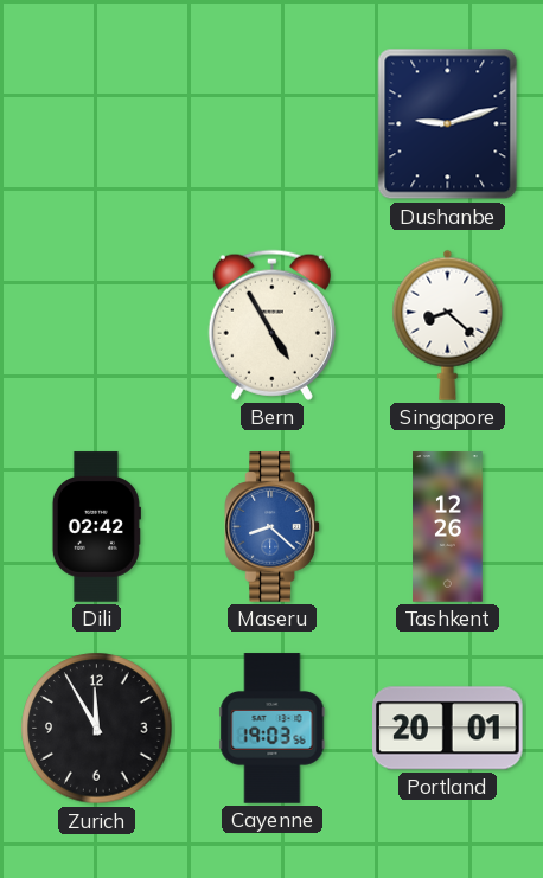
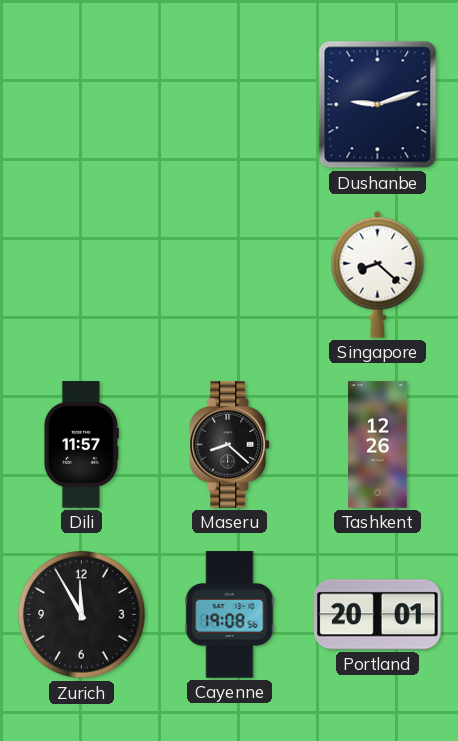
Bern: 4:55 -> none (271, 325)
Dili: 02:42 -> 11:57 (81, 445)
Maseru dial: blue -> black (230, 445)
Cayenne: 19:03 -> 19:08 (230, 615)
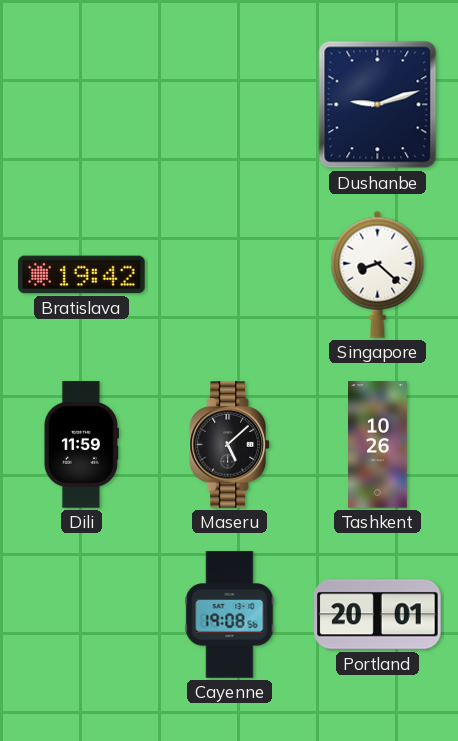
Bratislava: none -> 19:42 (82, 275)
Dili: 11:57 -> 11:59 (81, 445)
Maseru: 8:22 -> 5:08 (230, 445)
Tashkent: 12:26 -> 10:26 (378, 445)
Zurich: 11:55 -> none (82, 615)
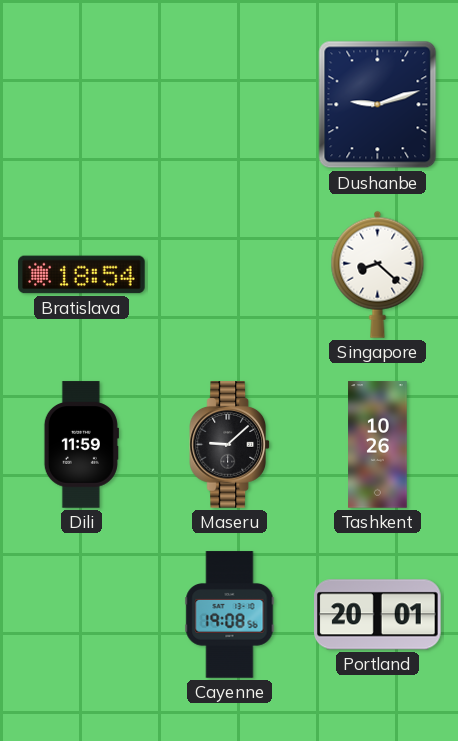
Bratislava: 19:42 -> 18:54 (82, 275)
Maseru: 5:08 -> 9:08 (230, 445)
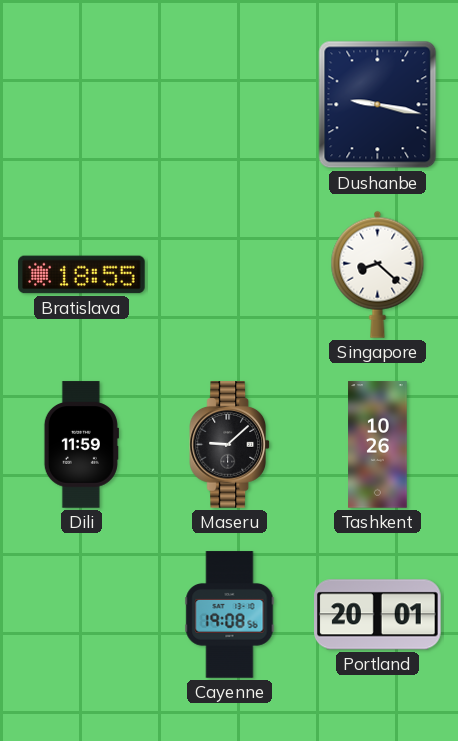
Dushanbe: 9:12 -> 9:17 (378, 105)
Bratislava: 18:54 -> 18:55 (82, 275)
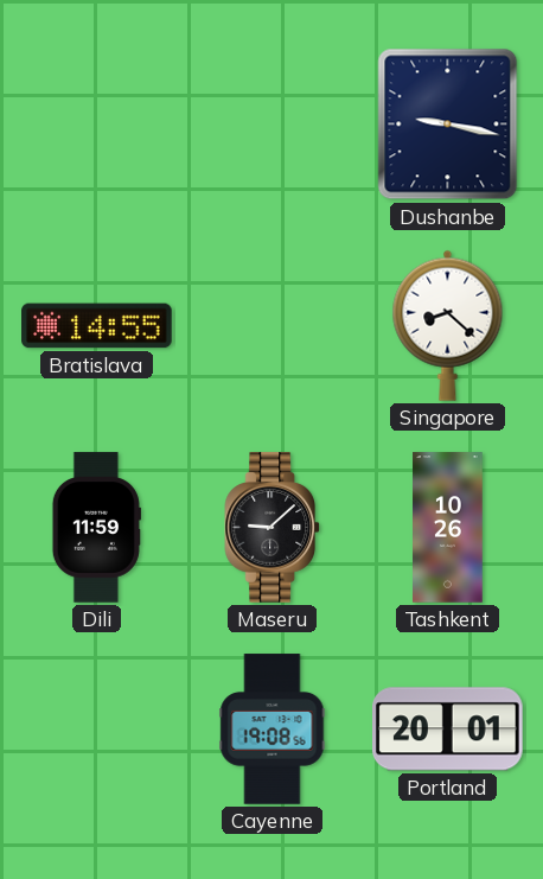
Bratislava: 18:55 -> 14:55 (97, 326)
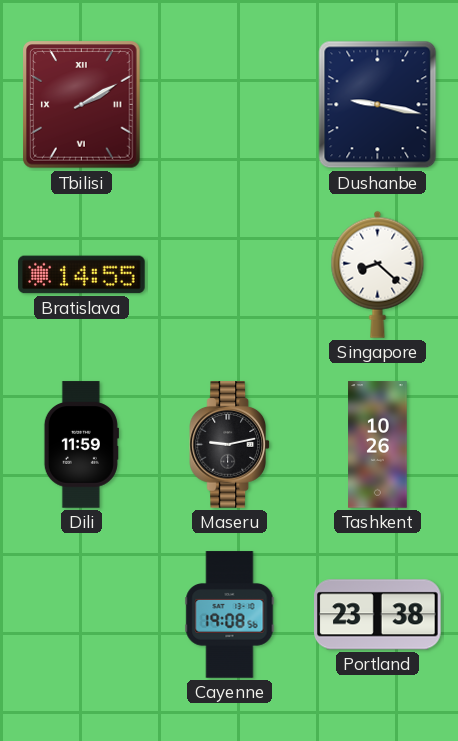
Tbilisi: none -> 2:10 (82, 105)
Maseru: 9:08 -> 9:13 (230, 445)
Portland: 20:01 -> 23:38 (378, 615)
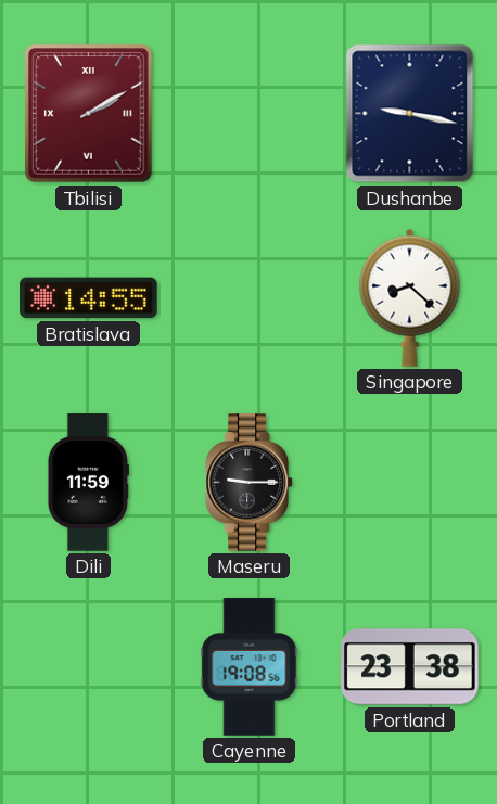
Maseru: 9:13 -> 9:15 (250, 483)
Tashkent: 10:26 -> none (378, 445)
